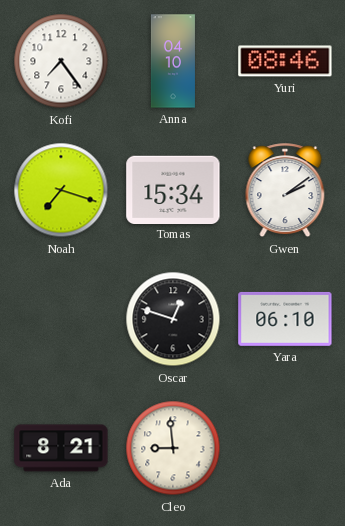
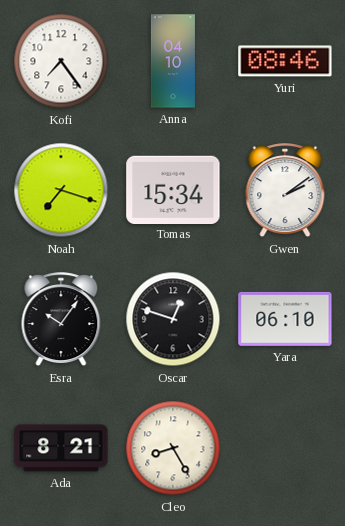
Esra: none -> 10:06 (61, 320)
Cleo: 8:59 -> 8:25 (173, 448)
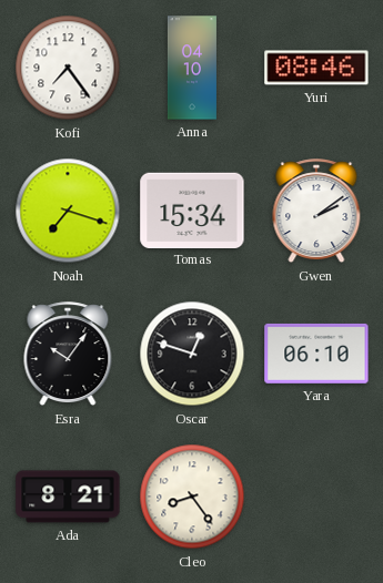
Cleo: 8:25 -> 8:24 (192, 497)
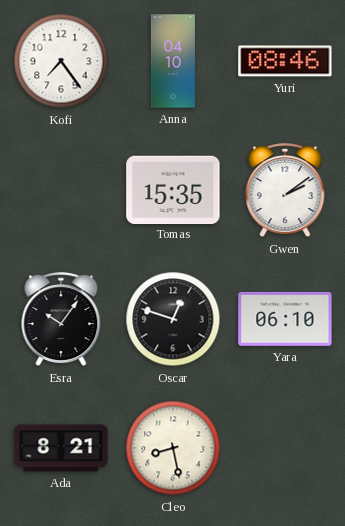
Noah: 7:18 -> none (68, 211)
Tomas: 15:34 -> 15:35 (173, 189)
Cleo: 8:24 -> 8:28 (173, 448)
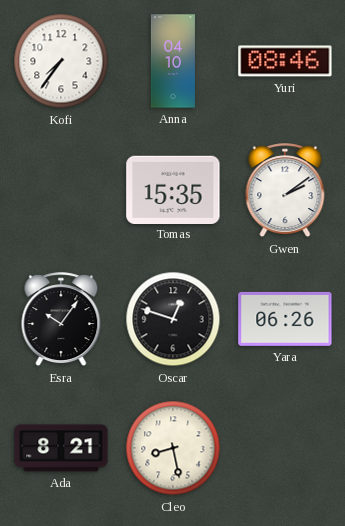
Kofi: 7:24 -> 7:36 (61, 61)
Yara: 06:10 -> 06:26 (285, 319)
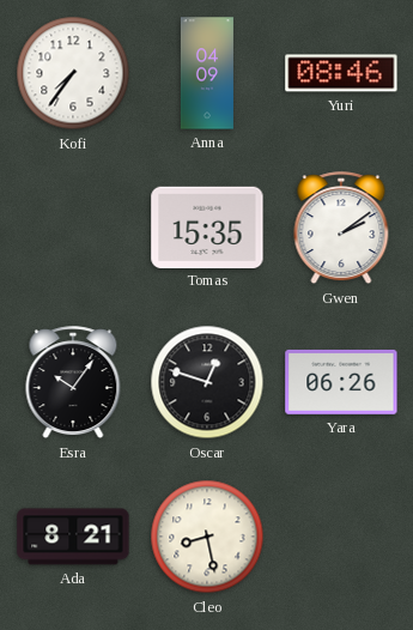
Anna: 04:10 -> 04:09 (207, 73)
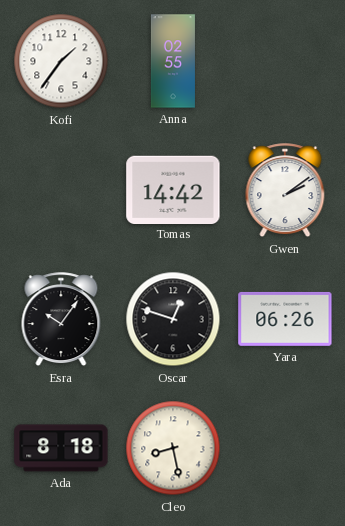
Kofi: 7:36 -> 1:36 (61, 61)
Anna: 04:09 -> 02:55 (173, 61)
Yuri: 08:46 -> none (341, 73)
Tomas: 15:35 -> 14:42 (173, 189)
Ada: 8:21 -> 8:18 (61, 448)
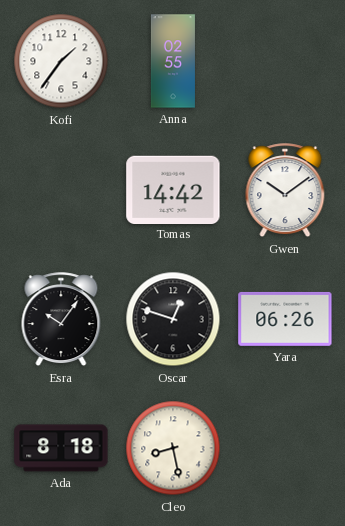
Gwen: 2:09 -> 10:09 (285, 191)
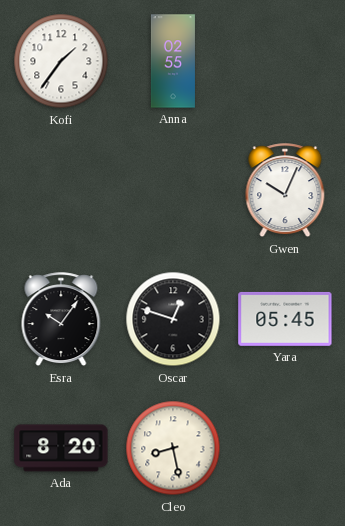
Tomas: 14:42 -> none (173, 189)
Gwen: 10:09 -> 10:04 (285, 191)
Yara: 06:26 -> 05:45 (285, 319)
Ada: 8:18 -> 8:20 (61, 448)
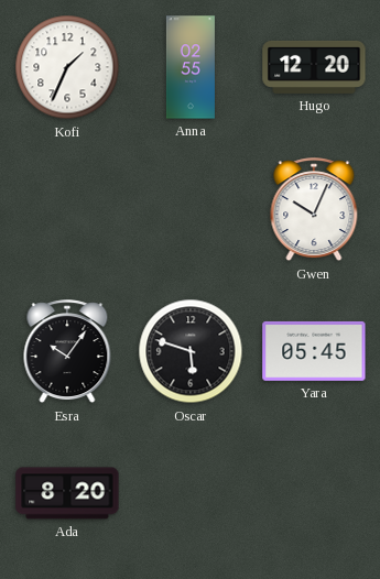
Kofi: 1:36 -> 1:34 (67, 67)
Hugo: none -> 12:20 (314, 67)
Oscar: 12:48 -> 5:48 (191, 351)
Cleo: 8:28 -> none (173, 448)
